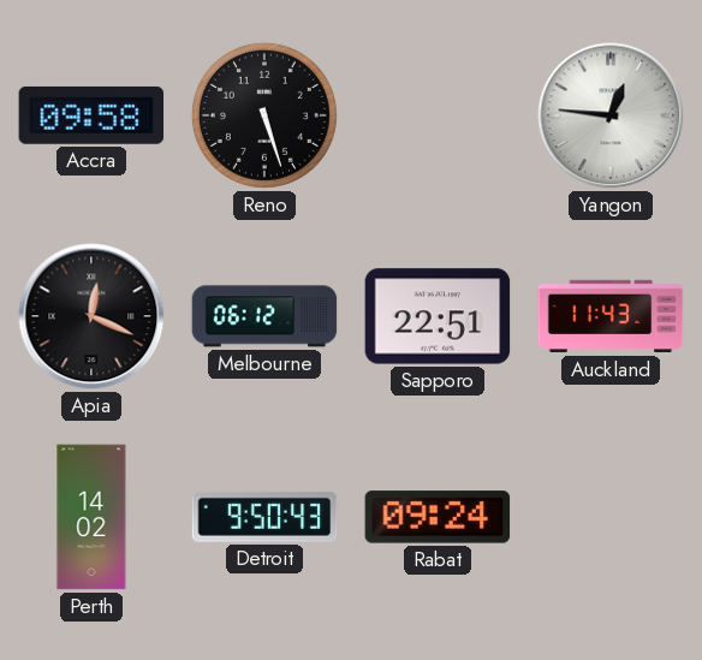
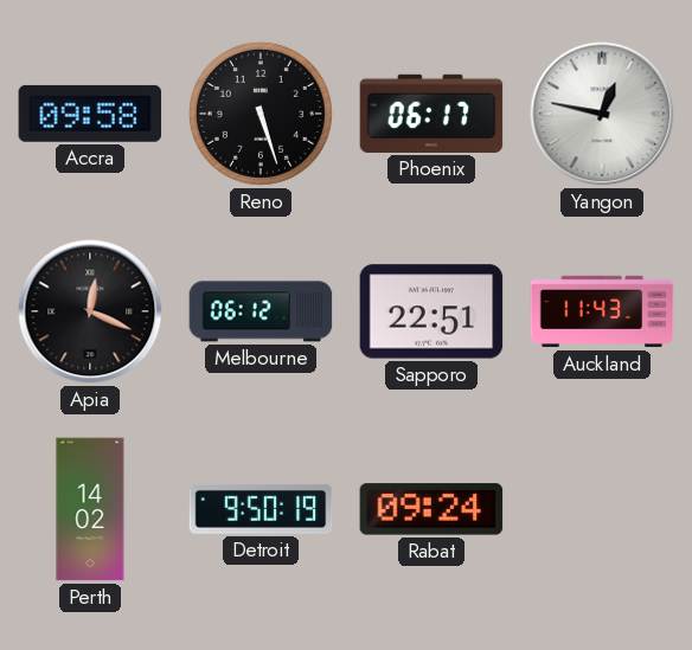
Phoenix: none -> 06:17 (431, 114)
Yangon: 12:46 -> 12:47 (602, 114)
Detroit: 9:50:43 -> 9:50:19 (261, 509)
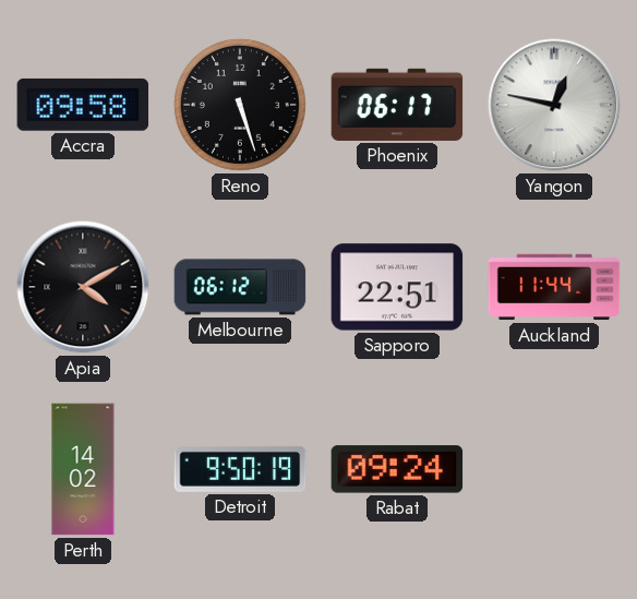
Apia: 12:19 -> 4:10 (83, 287)
Auckland: 11:43 -> 11:44 (554, 287)
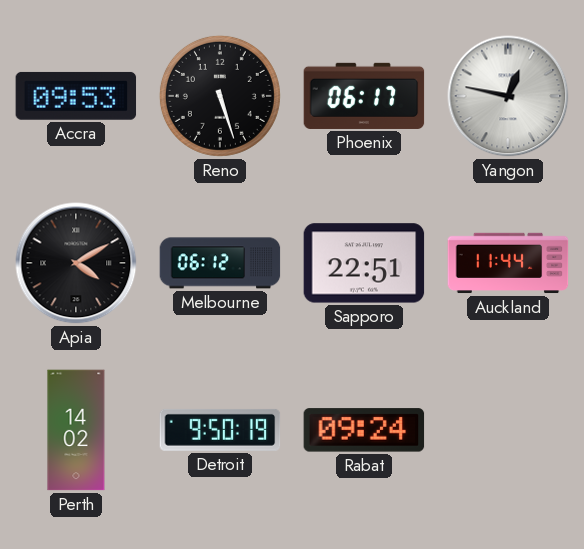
Accra: 09:58 -> 09:53 (76, 96)
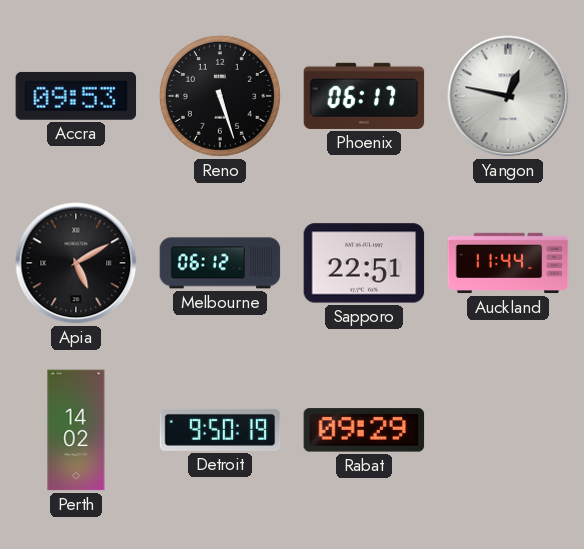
Apia: 4:10 -> 5:10 (76, 263)
Rabat: 09:24 -> 09:29 (364, 430)
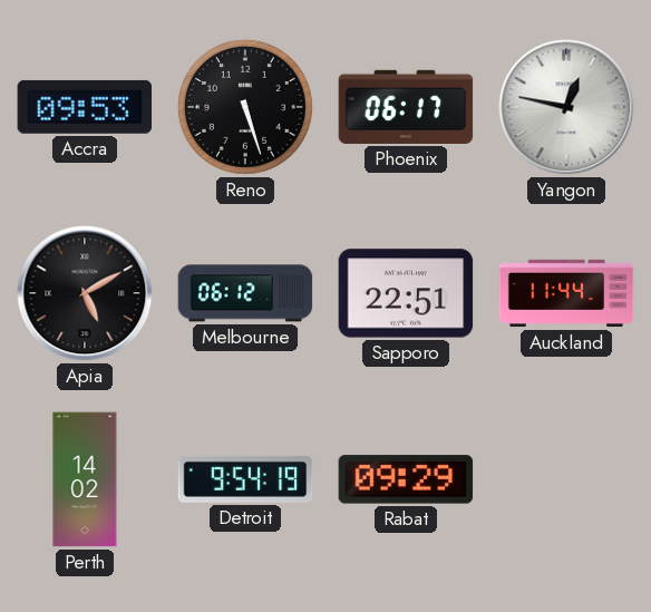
Detroit: 9:50 -> 9:54 (245, 479)
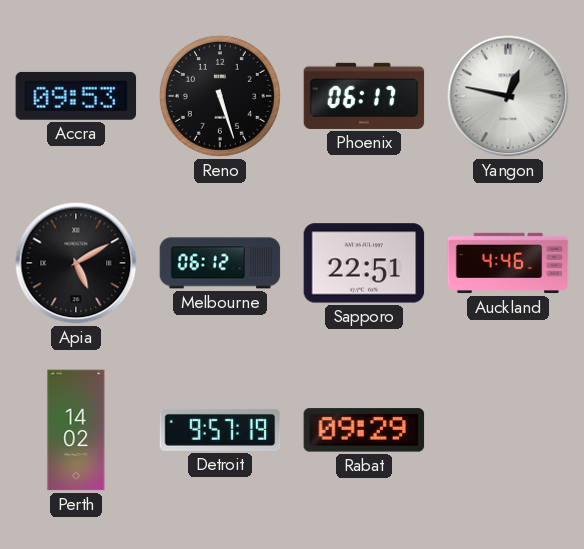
Auckland: 11:44 -> 4:46 (508, 263)
Detroit: 9:54 -> 9:57 (220, 430)
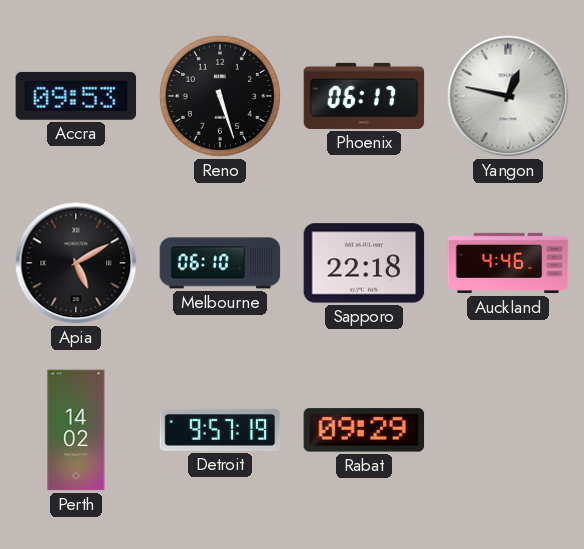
Melbourne: 06:12 -> 06:10 (220, 263)
Sapporo: 22:51 -> 22:18 (364, 263)
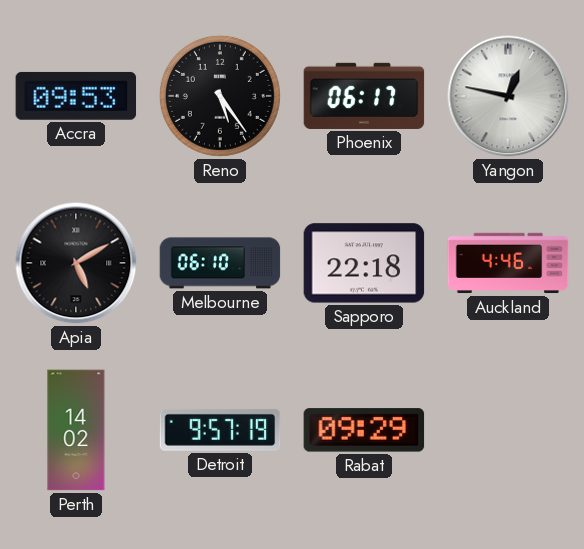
Reno: 5:27 -> 5:24 (220, 96)
